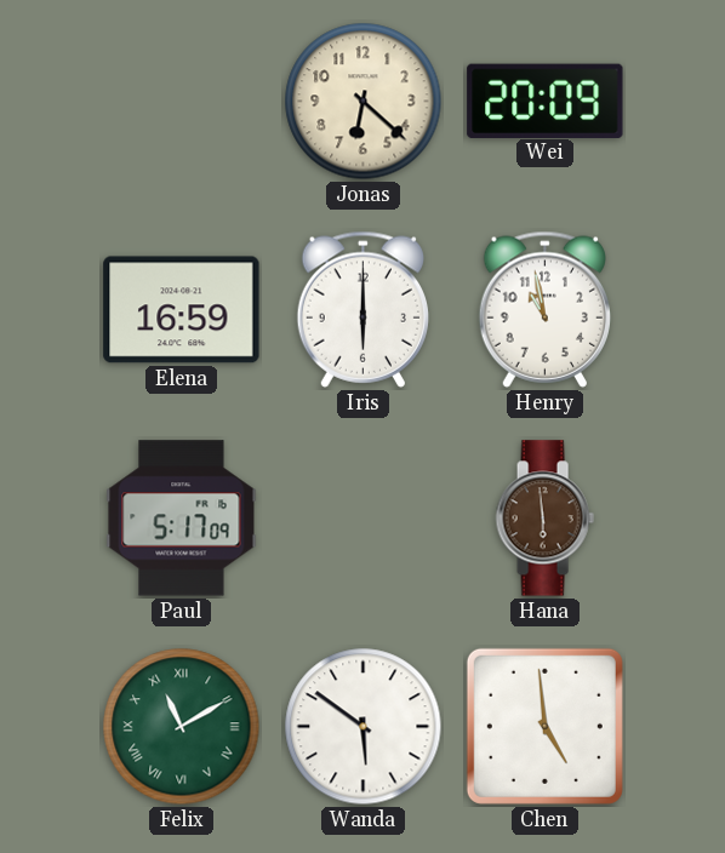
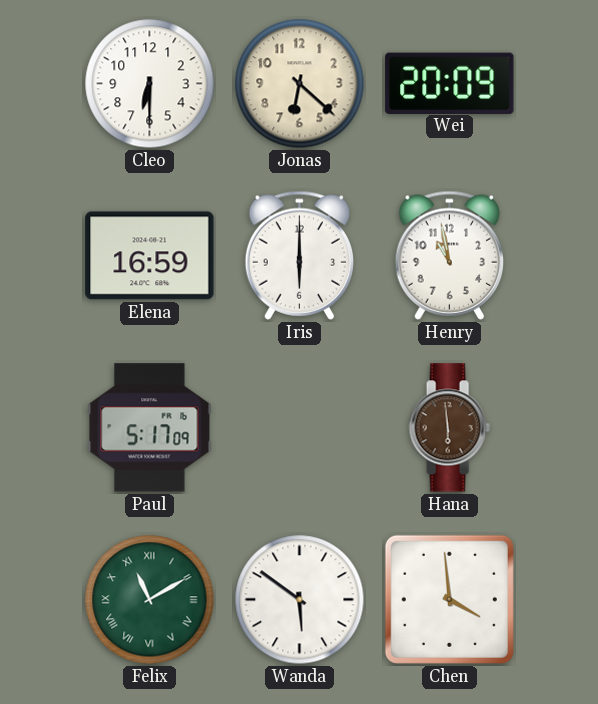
Cleo: none -> 6:30 (150, 84)
Chen: 4:59 -> 3:59 (449, 599)
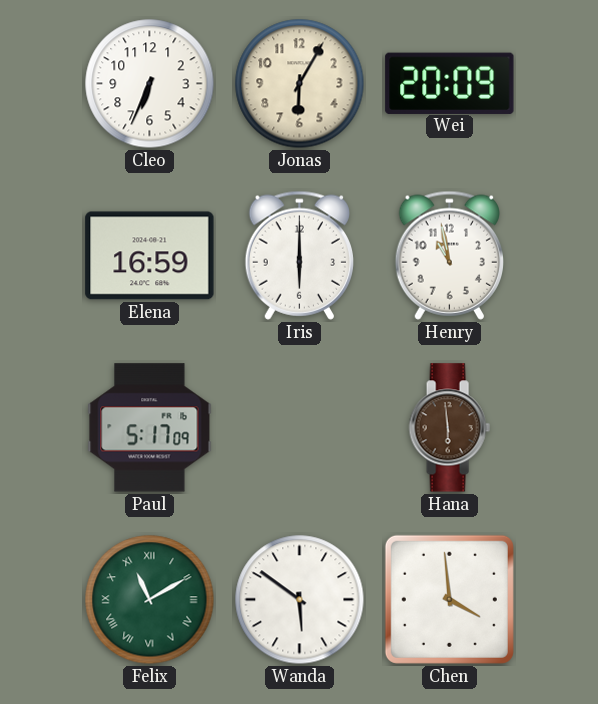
Cleo: 6:30 -> 6:34 (150, 84)
Jonas: 6:22 -> 6:05 (300, 84)
